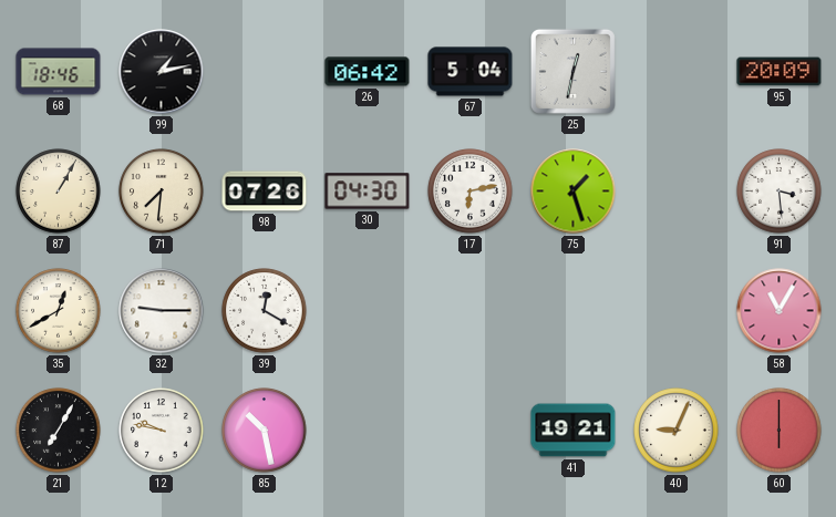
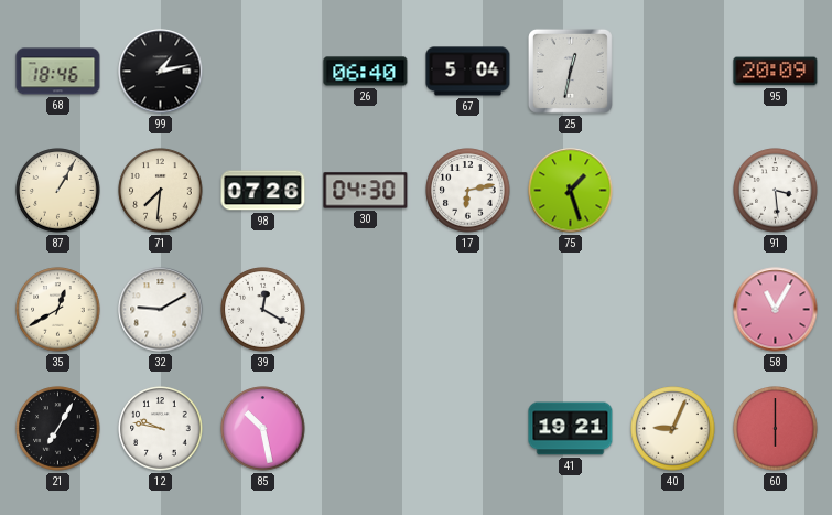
26: 06:42 -> 06:40 (366, 72)
32: 9:15 -> 9:10 (161, 310)
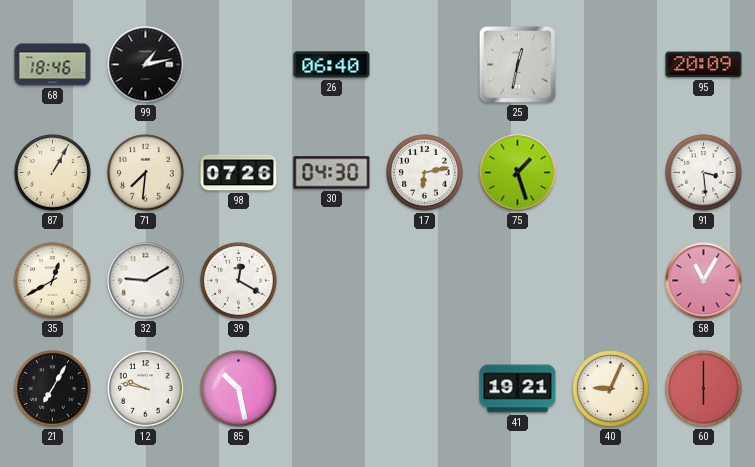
67: 5:04 -> none (468, 72)
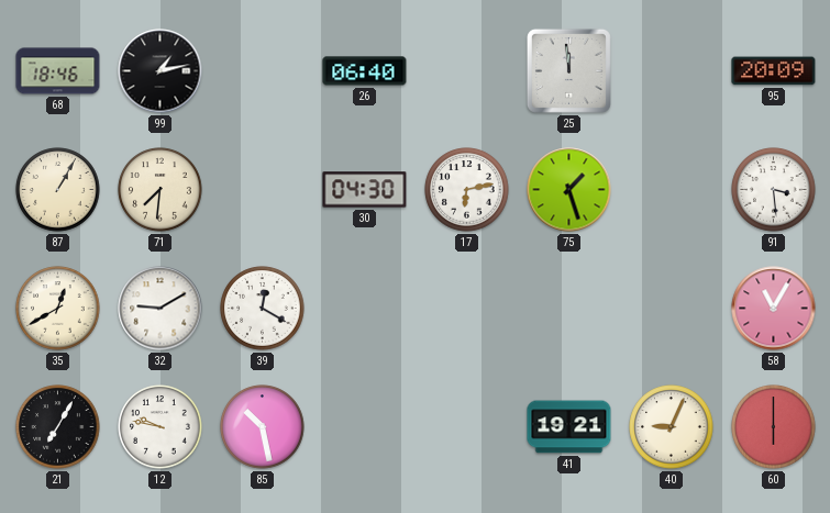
25: 12:32 -> 11:59 (568, 70)
98: 07:26 -> none (239, 173)
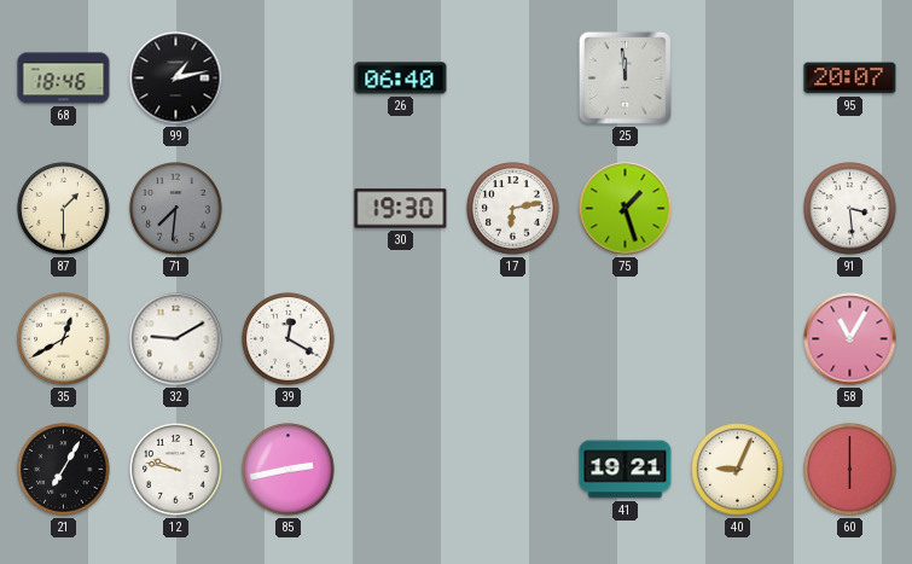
95: 20:09 -> 20:07 (850, 79)
87: 1:05 -> 1:30 (64, 209)
71 dial: cream -> grey (176, 209)
30: 04:30 -> 19:30 (401, 209)
85: 10:28 -> 2:43 (289, 470)
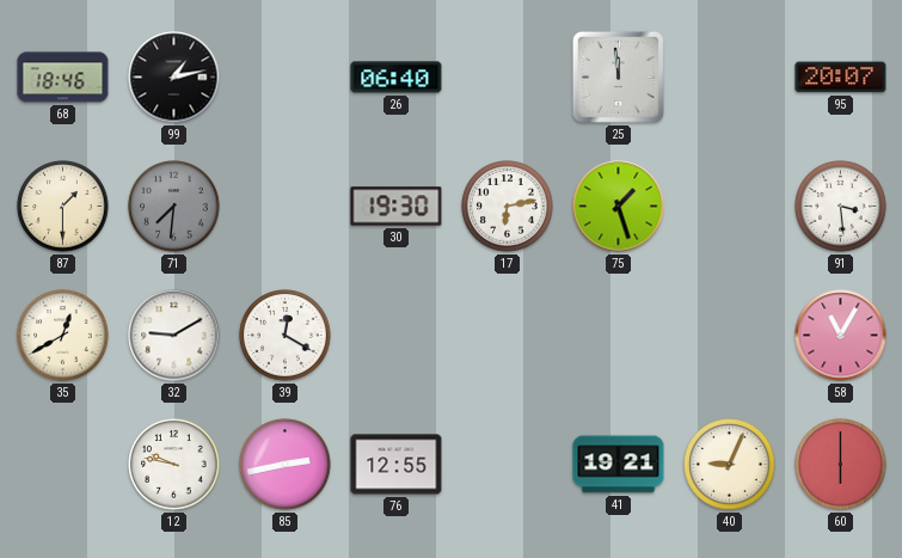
21: 7:05 -> none (64, 470)
76: none -> 12:55 (397, 465)
